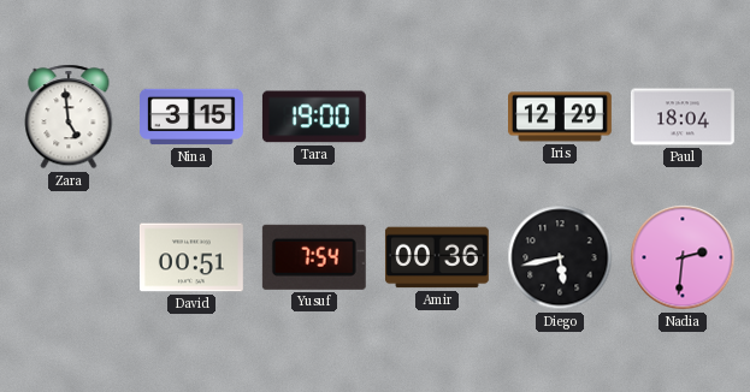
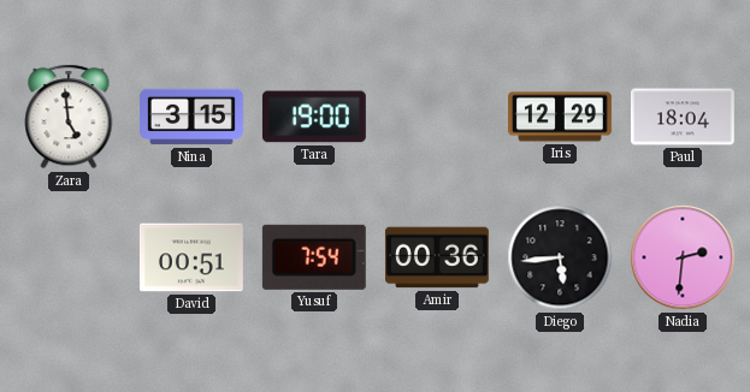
Diego: 5:43 -> 5:44 (560, 257)
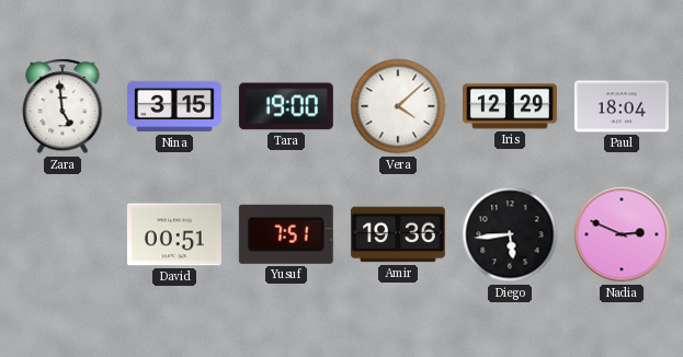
Vera: none -> 4:08 (398, 106)
Yusuf: 7:54 -> 7:51 (286, 234)
Amir: 00:36 -> 19:36 (398, 234)
Nadia: 2:31 -> 2:49 (622, 234)
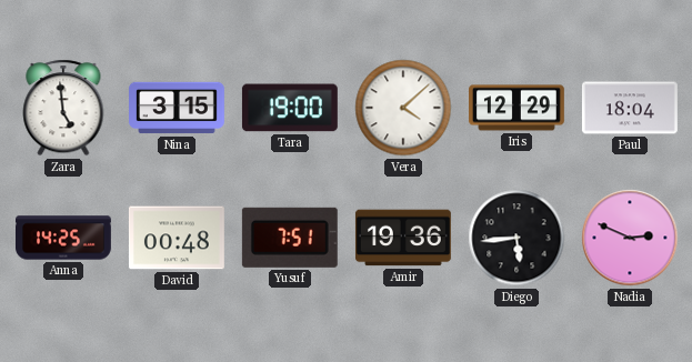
Anna: none -> 14:25 (64, 238)
David: 00:51 -> 00:48 (177, 238)
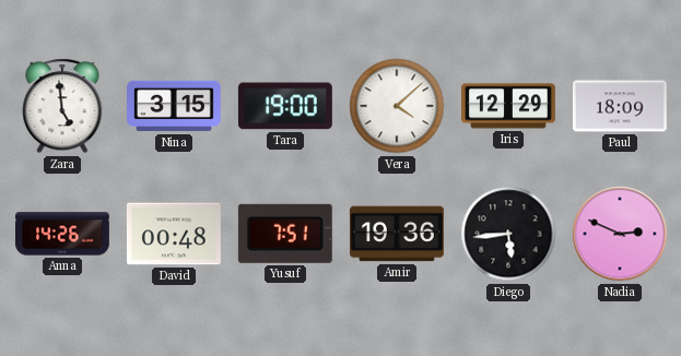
Paul: 18:04 -> 18:09 (620, 106)
Anna: 14:25 -> 14:26 (63, 234)
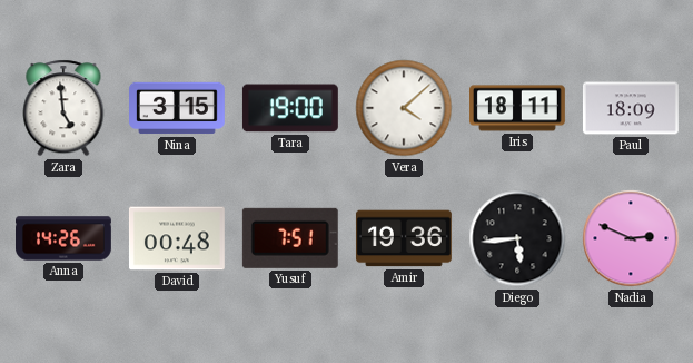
Iris: 12:29 -> 18:11 (518, 108)
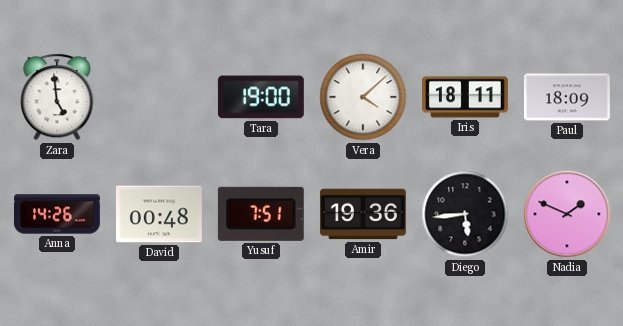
Nina: 3:15 -> none (178, 108)
Nadia: 2:49 -> 1:49 (567, 214)
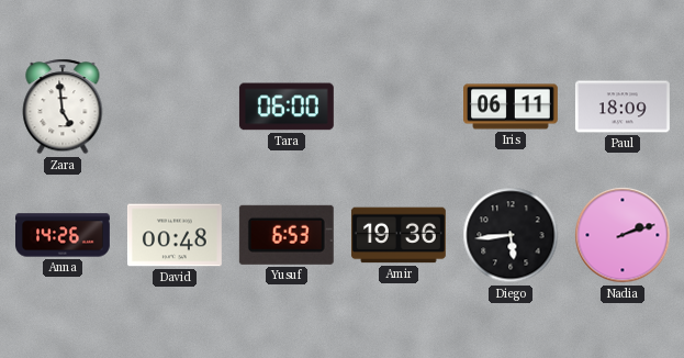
Tara: 19:00 -> 06:00 (287, 107)
Vera: 4:08 -> none (363, 97)
Iris: 18:11 -> 06:11 (512, 107)
Yusuf: 7:51 -> 6:53 (287, 235)
Nadia: 1:49 -> 2:12 (623, 235)
